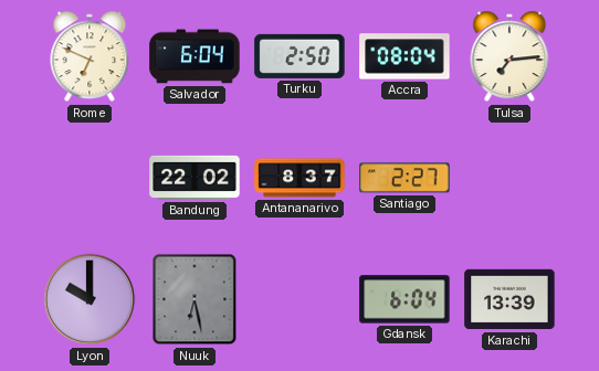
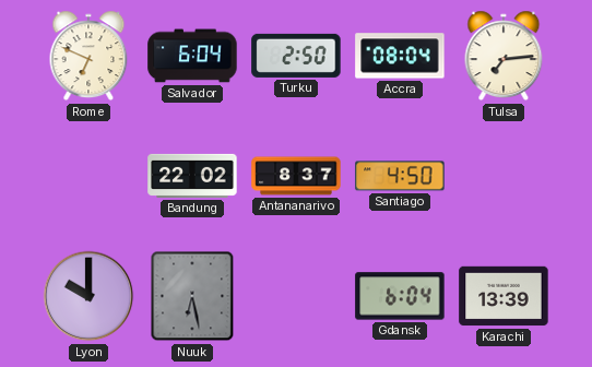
Santiago: 2:27 -> 4:50 (400, 176)
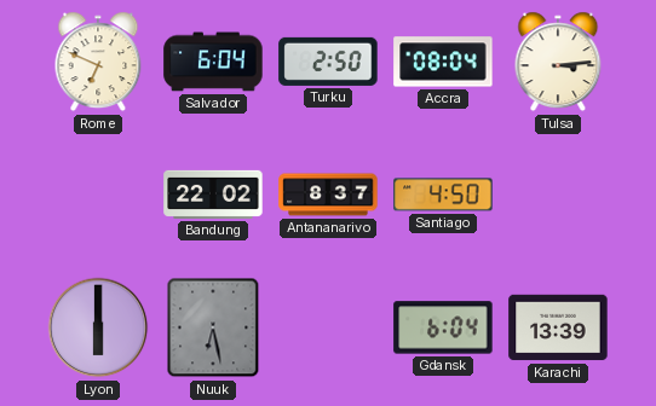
Tulsa: 7:14 -> 3:14 (558, 62)
Lyon: 10:00 -> 6:00 (98, 327)
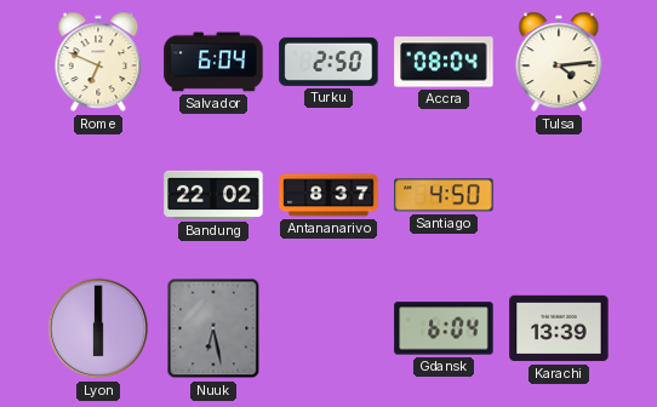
Tulsa: 3:14 -> 4:14 (559, 62)
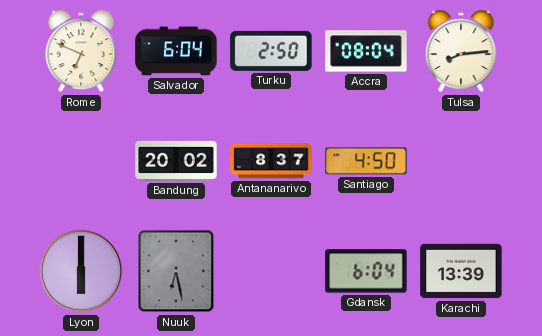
Tulsa: 4:14 -> 8:14 (461, 51)
Bandung: 22:02 -> 20:02 (176, 161)
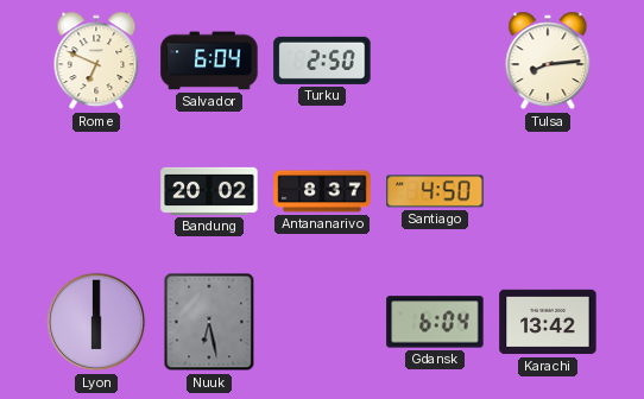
Accra: 08:04 -> none (366, 51)
Karachi: 13:39 -> 13:42 (548, 322)
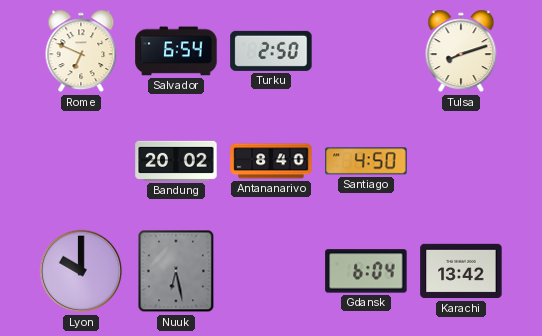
Salvador: 6:04 -> 6:54 (176, 51)
Tulsa: 8:14 -> 8:12 (461, 51)
Antananarivo: 8:37 -> 8:40 (271, 161)
Lyon: 6:00 -> 10:00 (81, 271)
